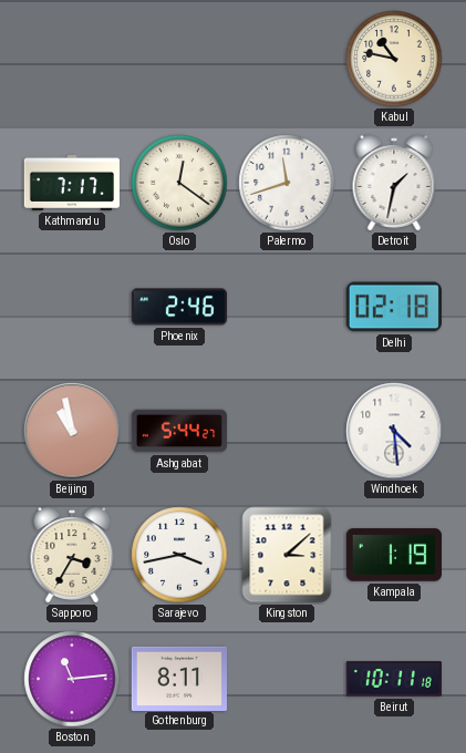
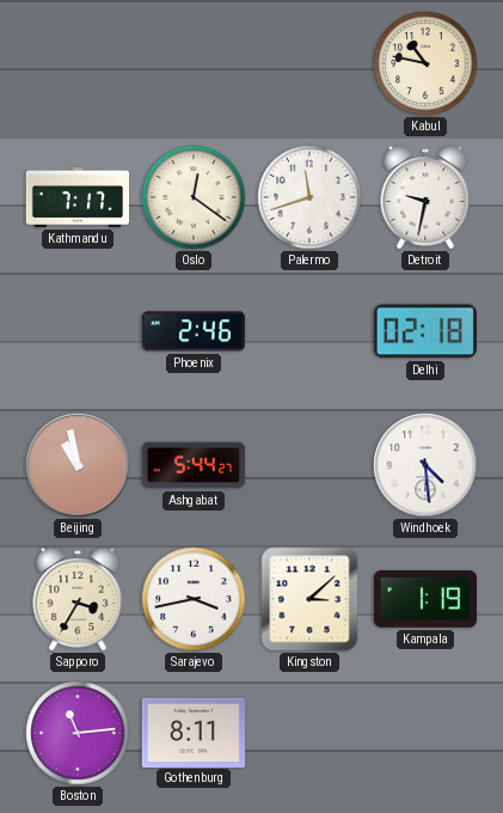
Detroit: 1:32 -> 9:32 (425, 197)
Beirut: 10:11 -> none (394, 679)
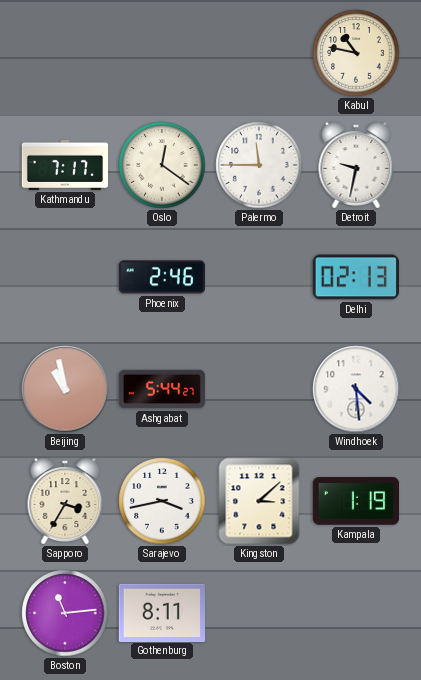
Palermo: 11:42 -> 11:45 (259, 165)
Delhi: 02:18 -> 02:13 (356, 277)
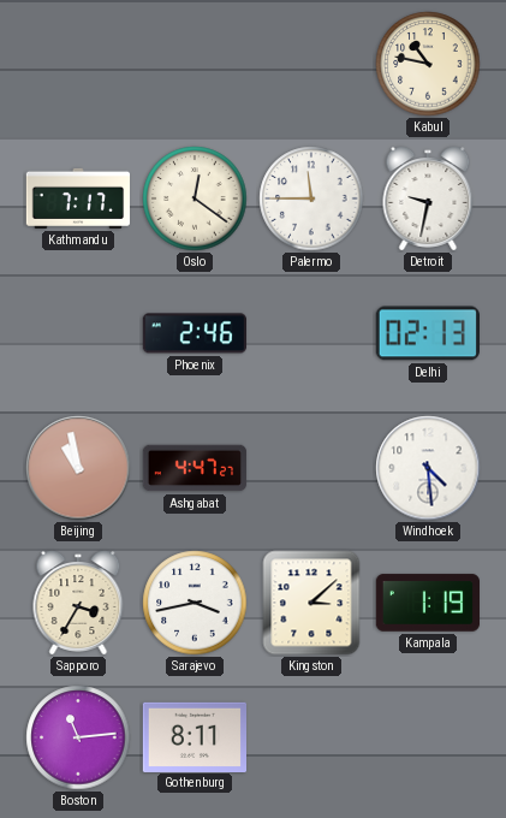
Ashgabat: 5:44 -> 4:47 (195, 468)
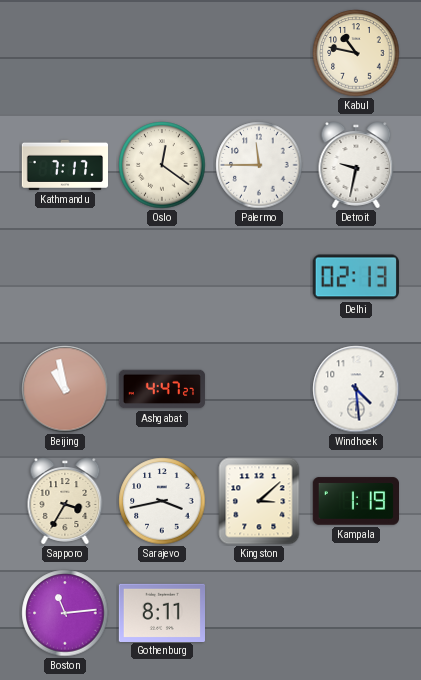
Phoenix: 2:46 -> none (194, 333)
